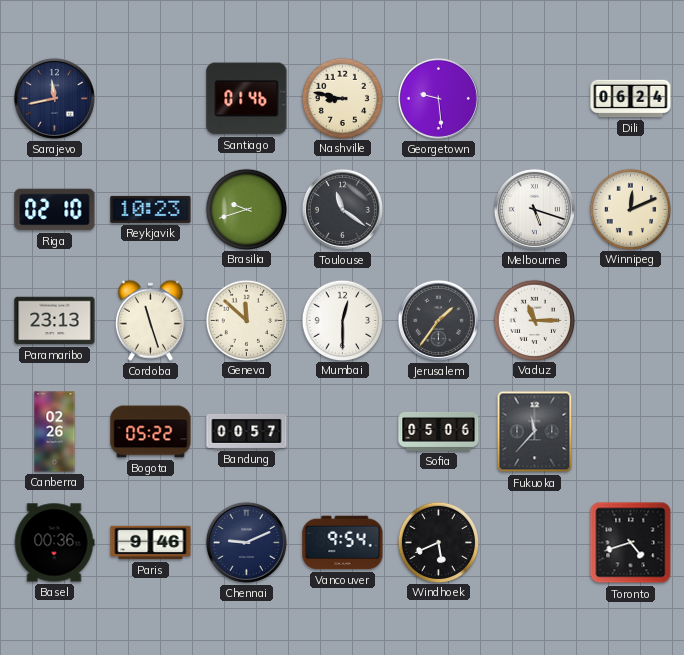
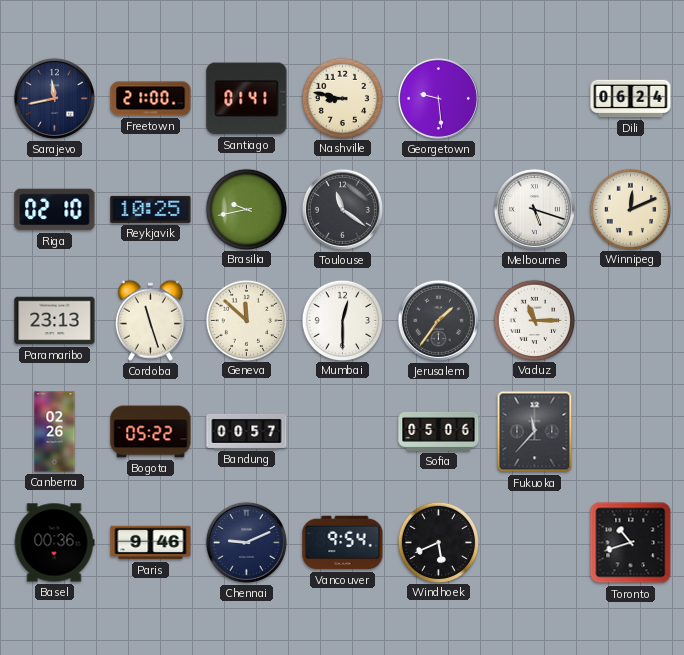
Freetown: none -> 21:00 (151, 99)
Santiago: 01:46 -> 01:41 (247, 99)
Reykjavik: 10:23 -> 10:25 (151, 209)
Brasilia: 9:42 -> 9:43 (246, 209)
Toronto: 4:42 -> 10:42 (631, 543)
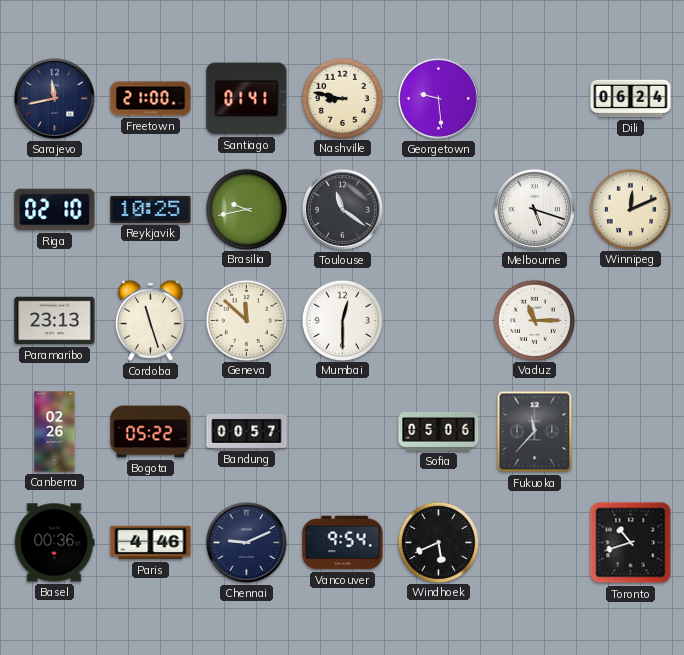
Jerusalem: 1:36 -> none (438, 320)
Paris: 9:46 -> 4:46 (151, 543)
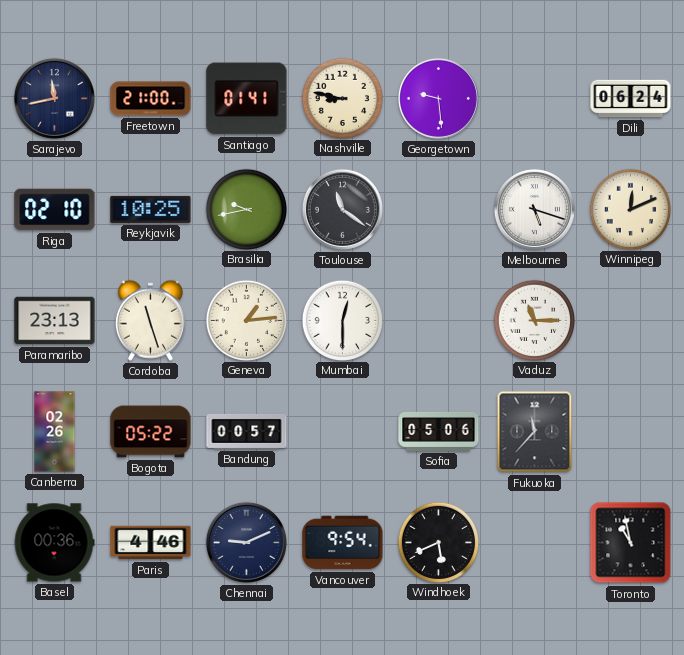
Geneva: 11:52 -> 1:14 (246, 320)
Toronto: 10:42 -> 10:58 (631, 543)
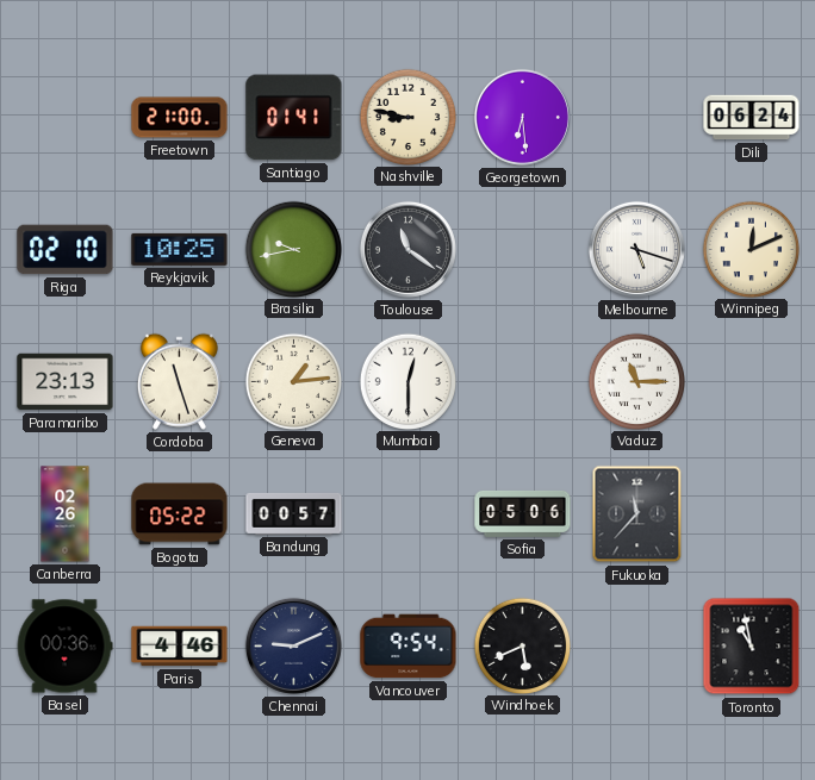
Sarajevo: 11:43 -> none (54, 98)
Georgetown: 9:29 -> 6:29 (522, 117)
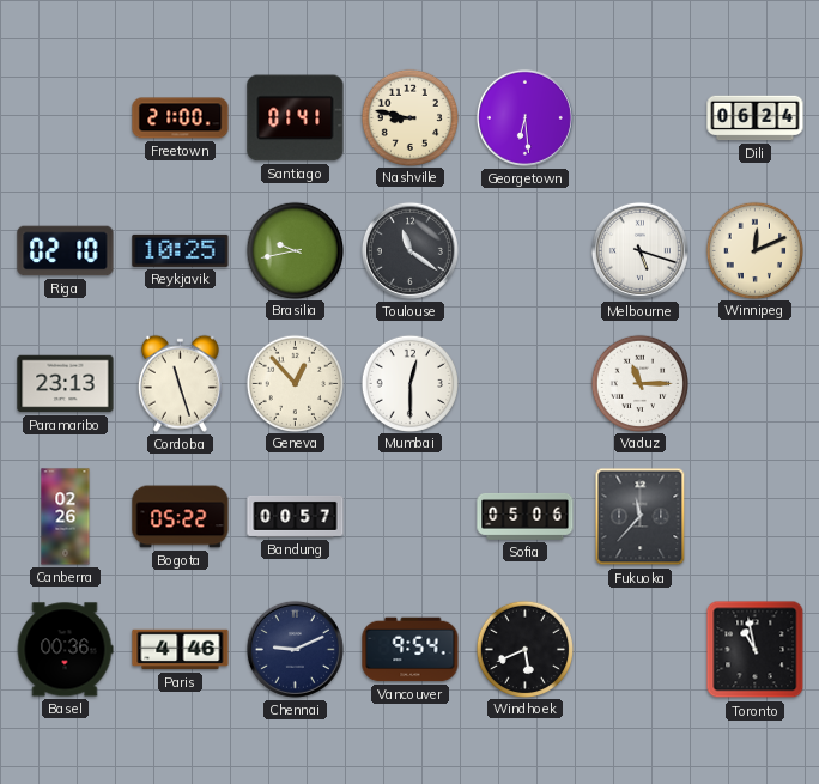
Geneva: 1:14 -> 12:53 (295, 383)
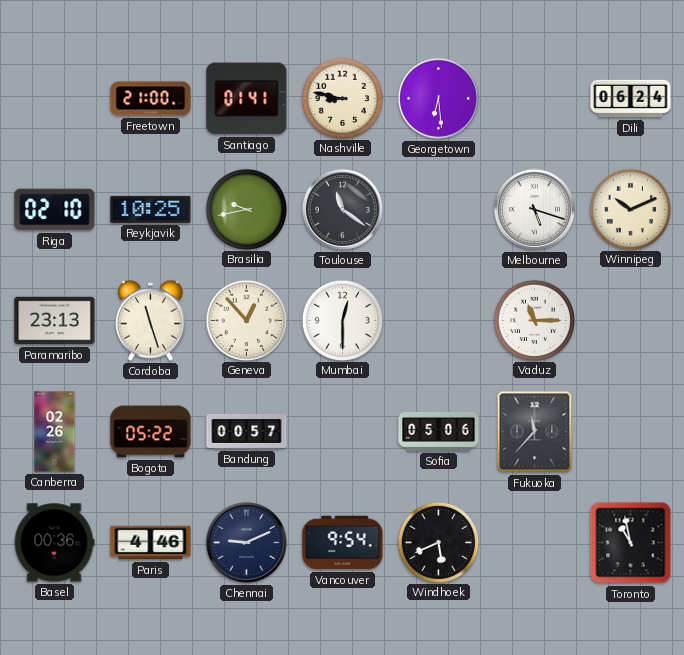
Winnipeg: 12:11 -> 10:11 (630, 209)
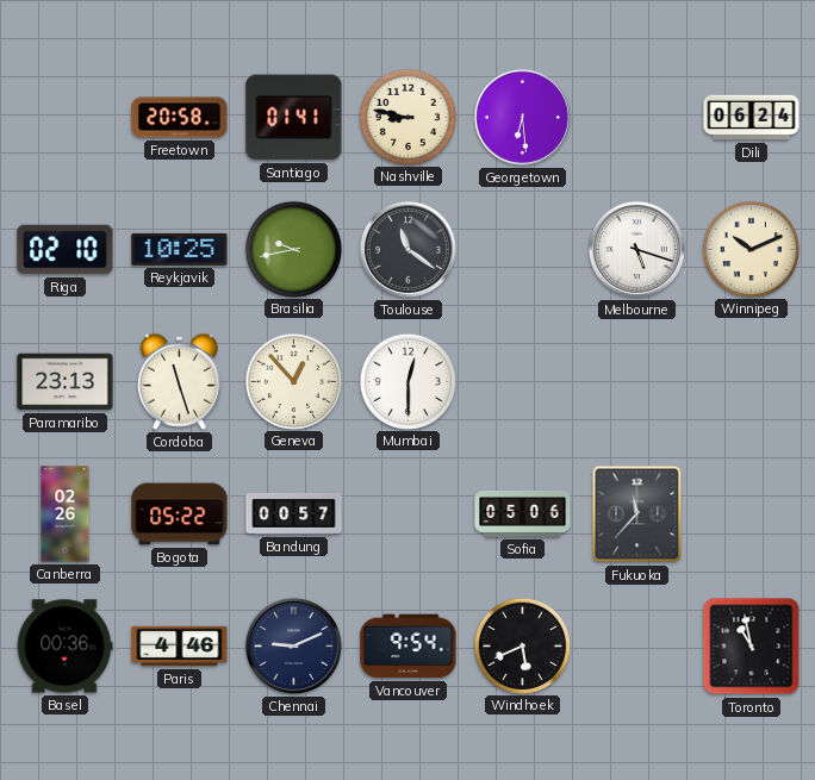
Freetown: 21:00 -> 20:58 (180, 118)
Vaduz: 11:15 -> none (534, 320)
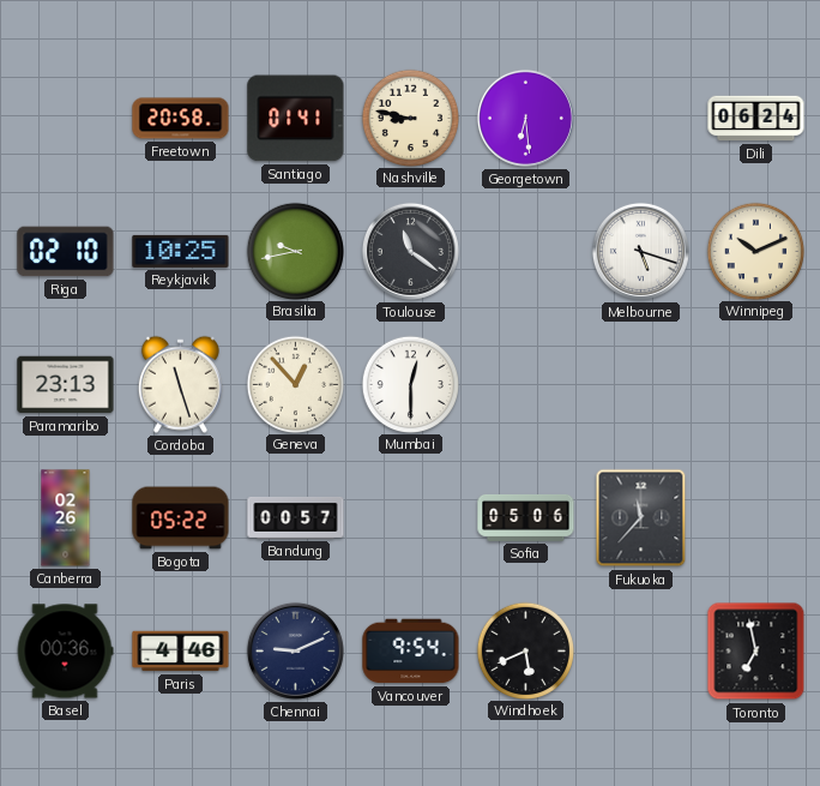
Toronto: 10:58 -> 6:58 (756, 652)
